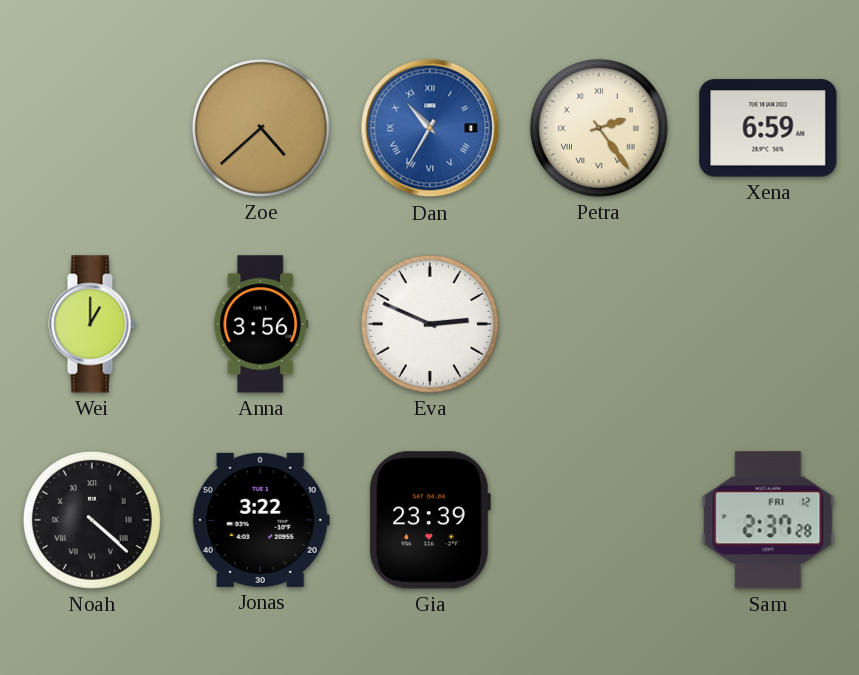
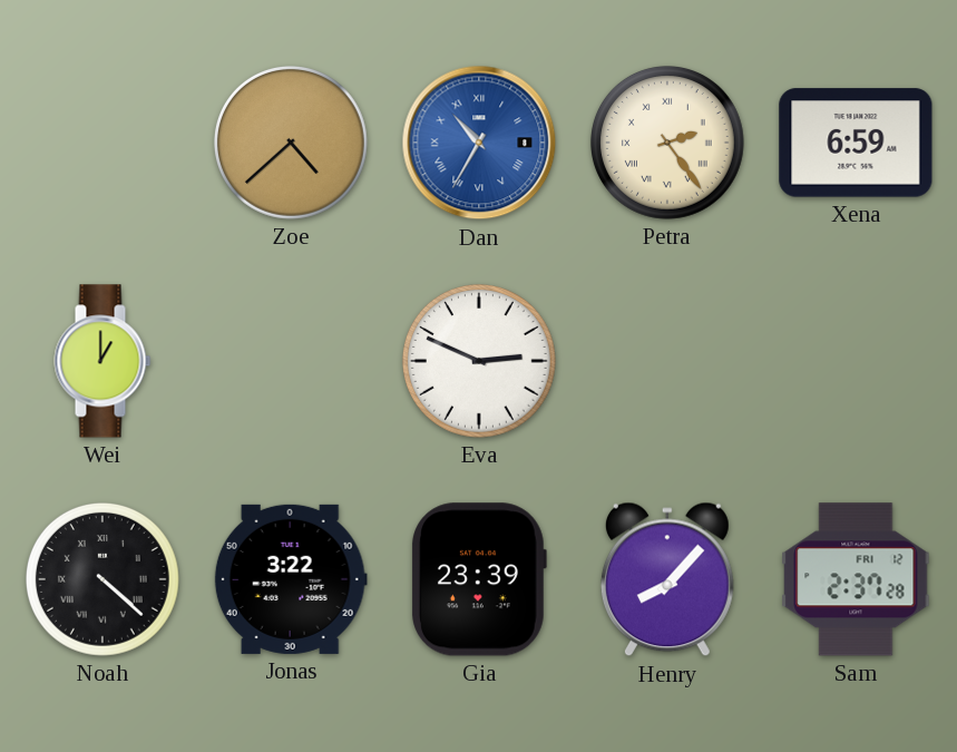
Anna: 3:56 -> none (261, 324)
Henry: none -> 8:07 (667, 579)
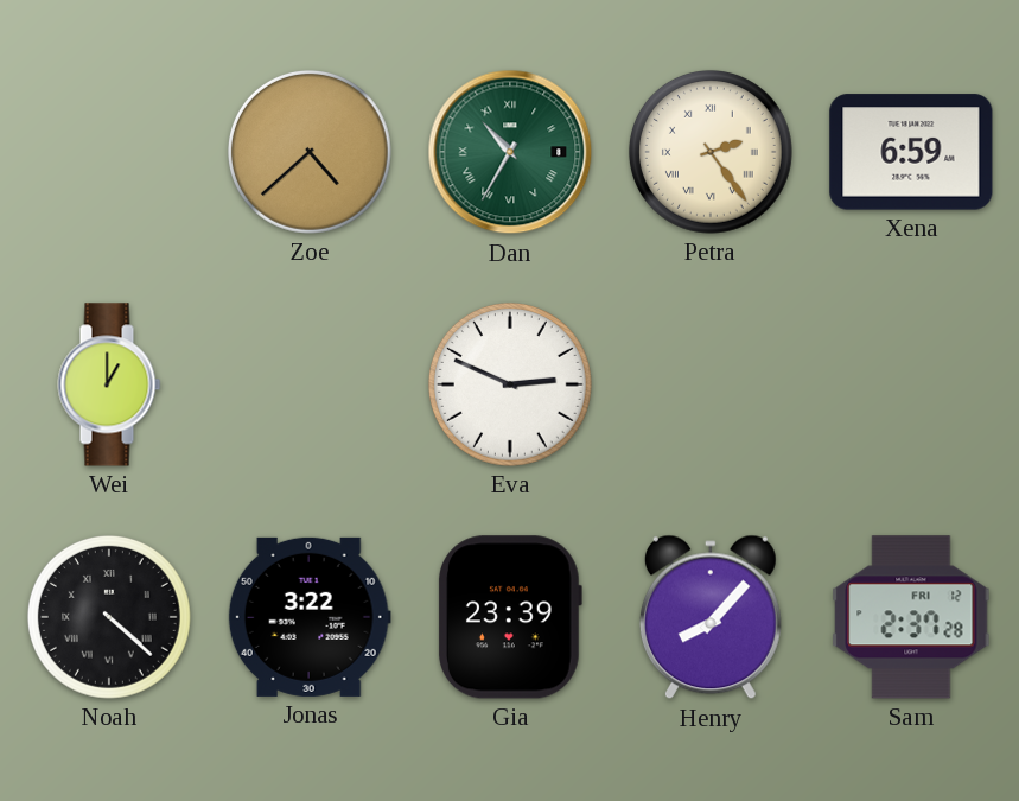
Dan dial: blue -> green (510, 152)
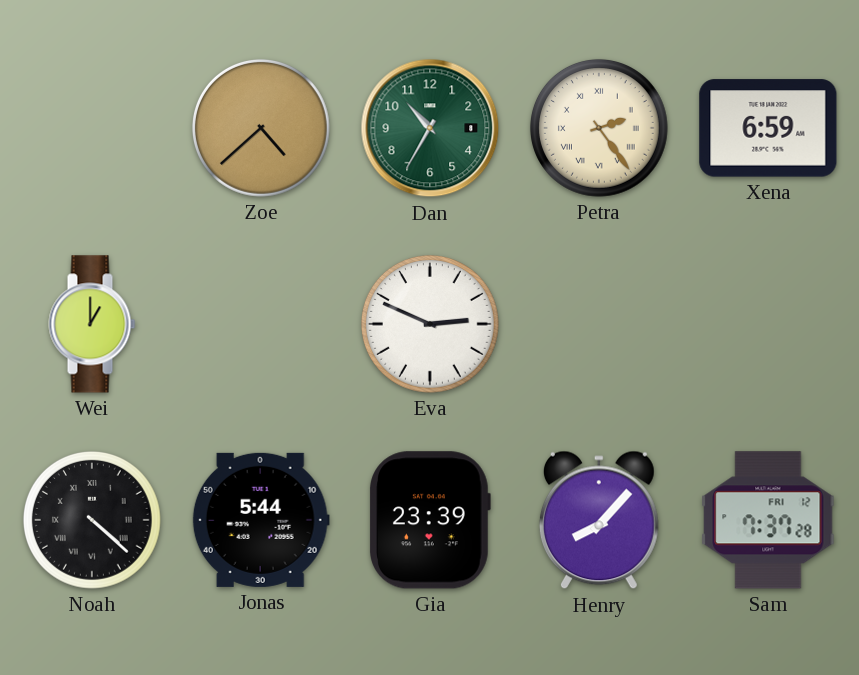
Dan numerals: Roman -> Arabic (430, 128)
Jonas: 3:22 -> 5:44 (261, 520)
Sam: 2:37 -> 7:37 (768, 520)
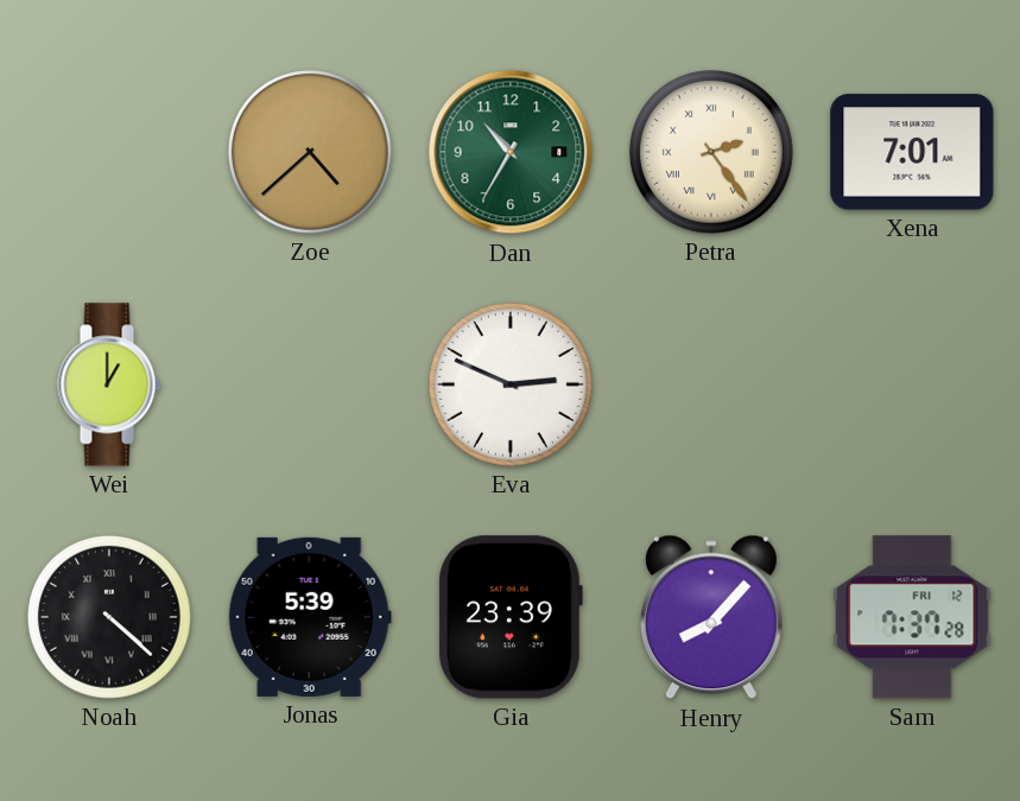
Xena: 6:59 -> 7:01 (912, 152)
Jonas: 5:44 -> 5:39 (310, 617)
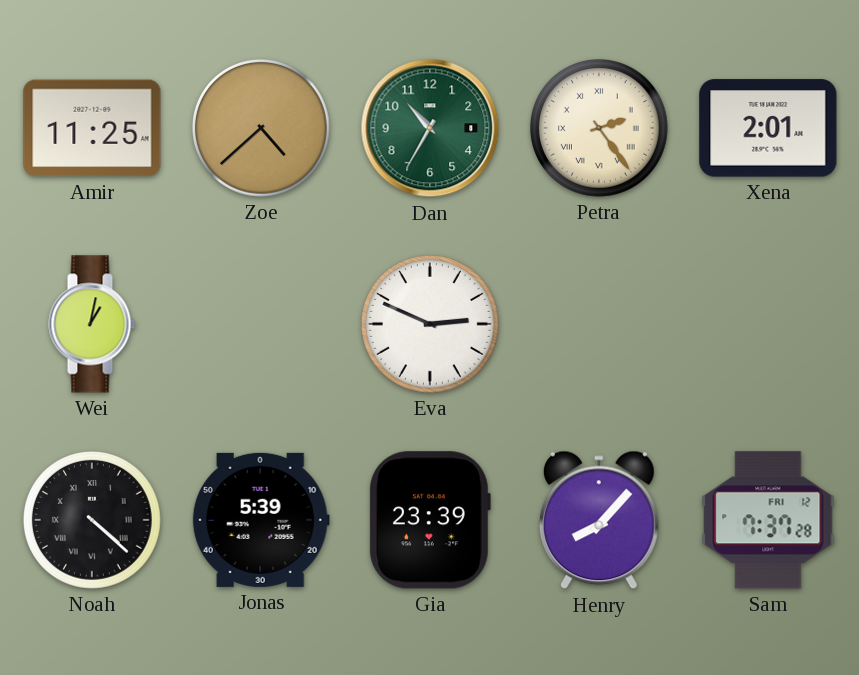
Amir: none -> 11:25 (92, 128)
Xena: 7:01 -> 2:01 (768, 128)
Wei: 1:00 -> 1:02 (92, 324)
